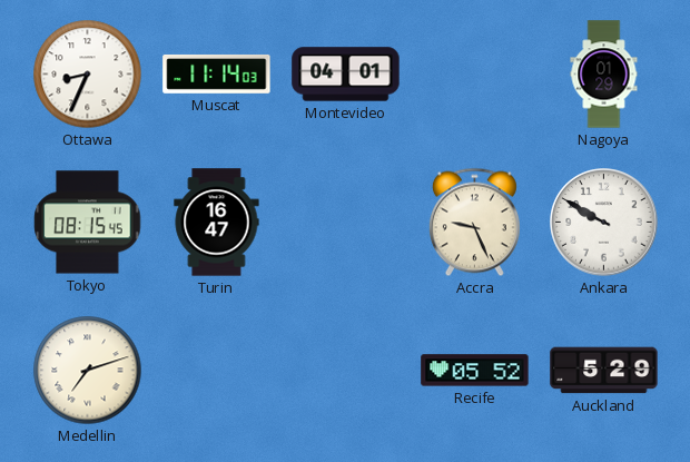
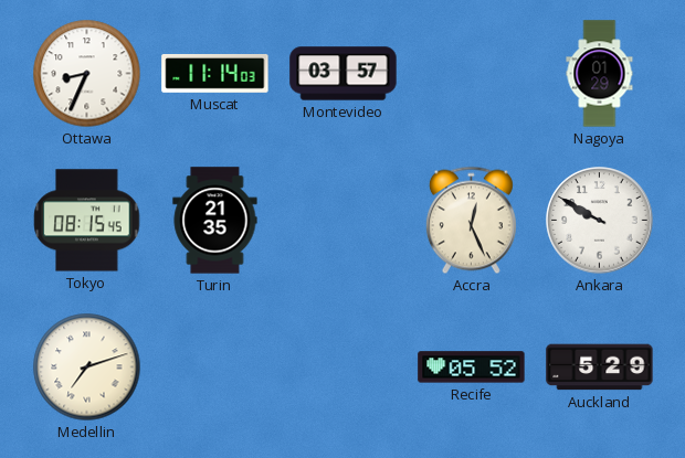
Montevideo: 04:01 -> 03:57 (344, 74)
Turin: 16:47 -> 21:35 (215, 221)
Accra: 9:26 -> 12:26 (471, 221)
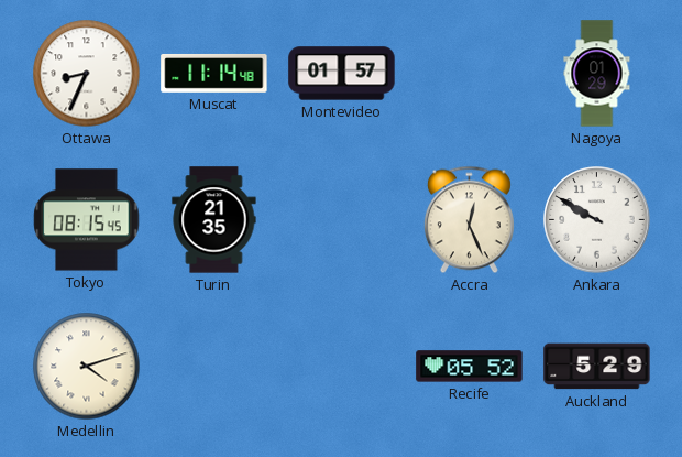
Muscat: 11:14:03 -> 11:14:48 (215, 74)
Montevideo: 03:57 -> 01:57 (342, 74)
Medellin: 7:12 -> 4:12 (87, 367)
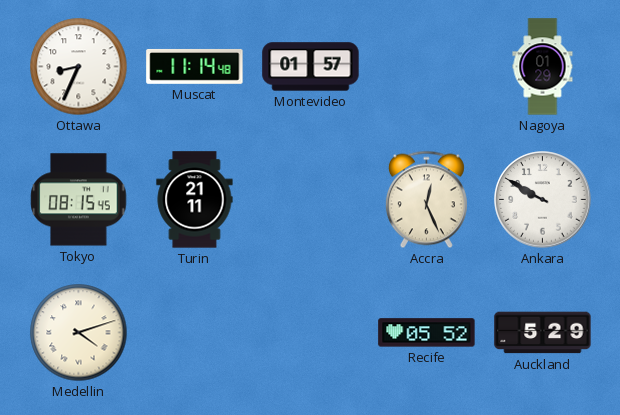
Turin: 21:35 -> 21:11 (195, 200)
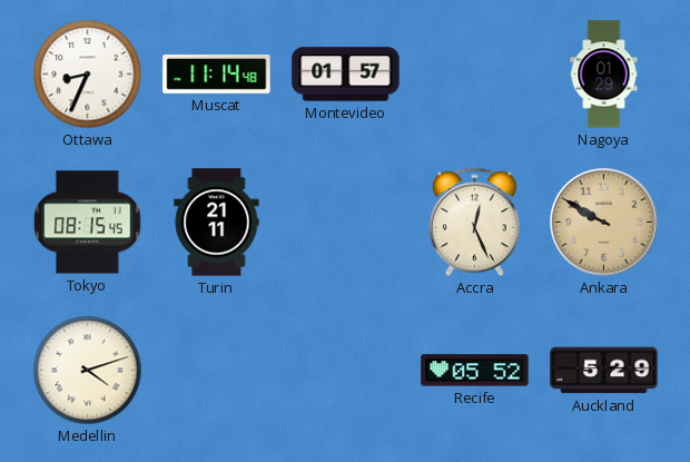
Ankara dial: white -> champagne (604, 223)
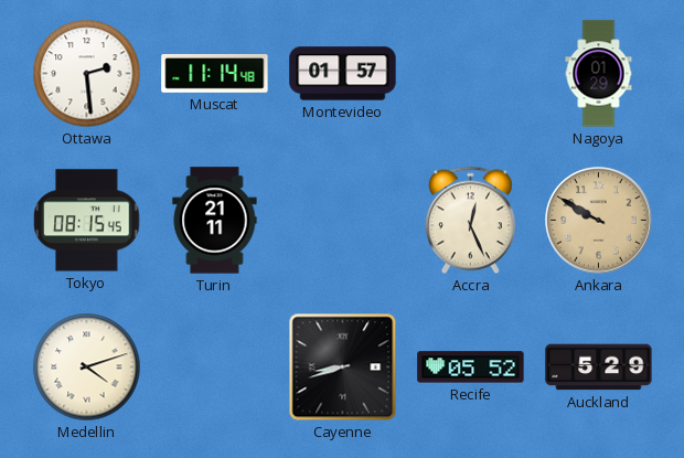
Ottawa: 8:34 -> 2:29 (87, 74)
Cayenne: none -> 8:42 (343, 368)
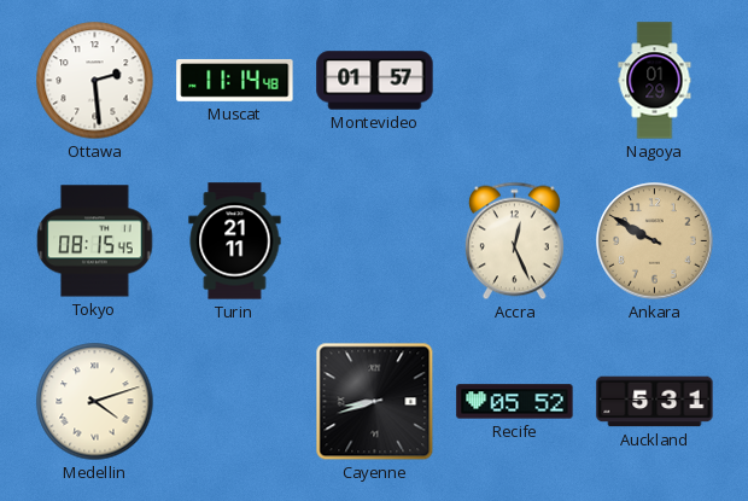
Auckland: 5:29 -> 5:31 (655, 402)
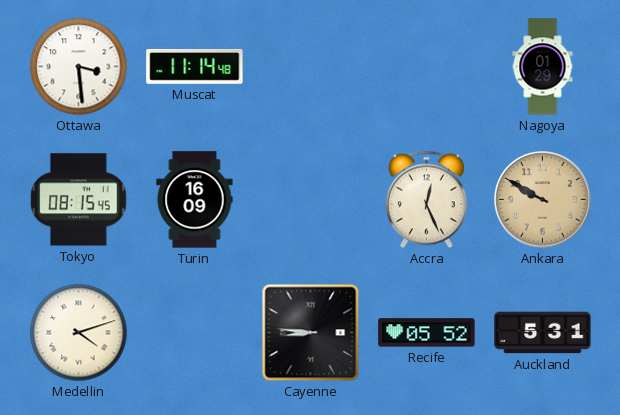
Ottawa: 2:29 -> 3:29 (79, 67)
Montevideo: 01:57 -> none (375, 81)
Turin: 21:11 -> 16:09 (195, 200)
Cayenne: 8:42 -> 8:46 (311, 333)
